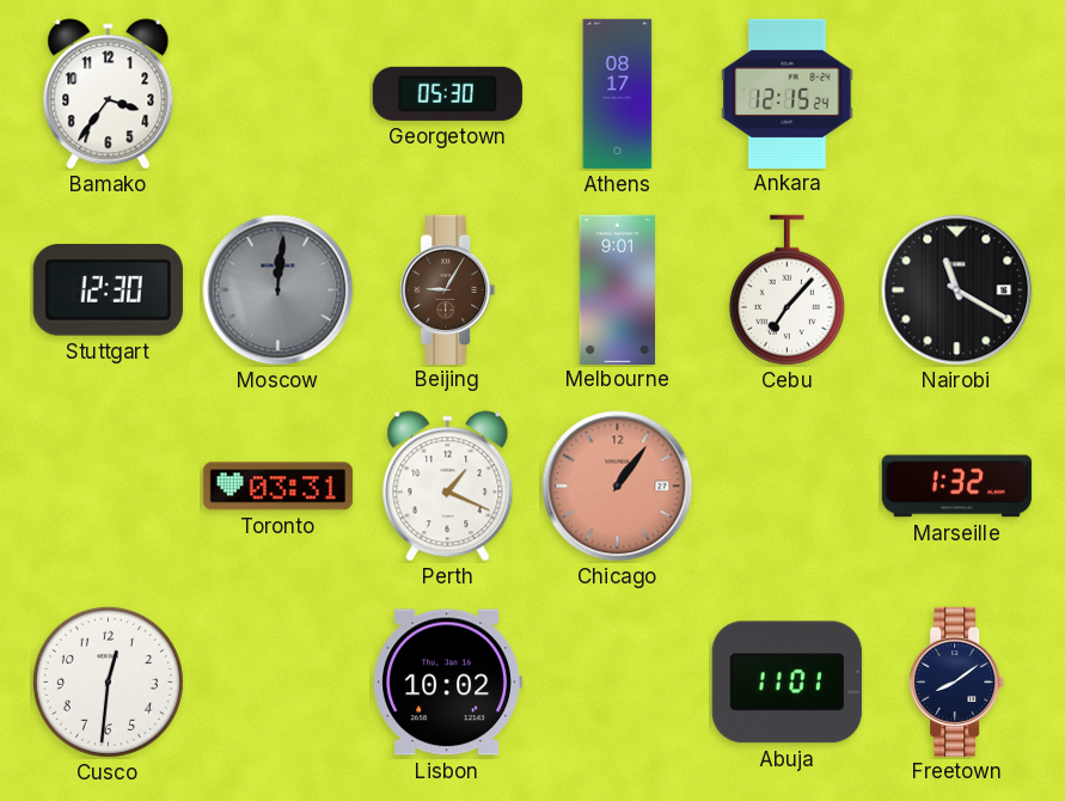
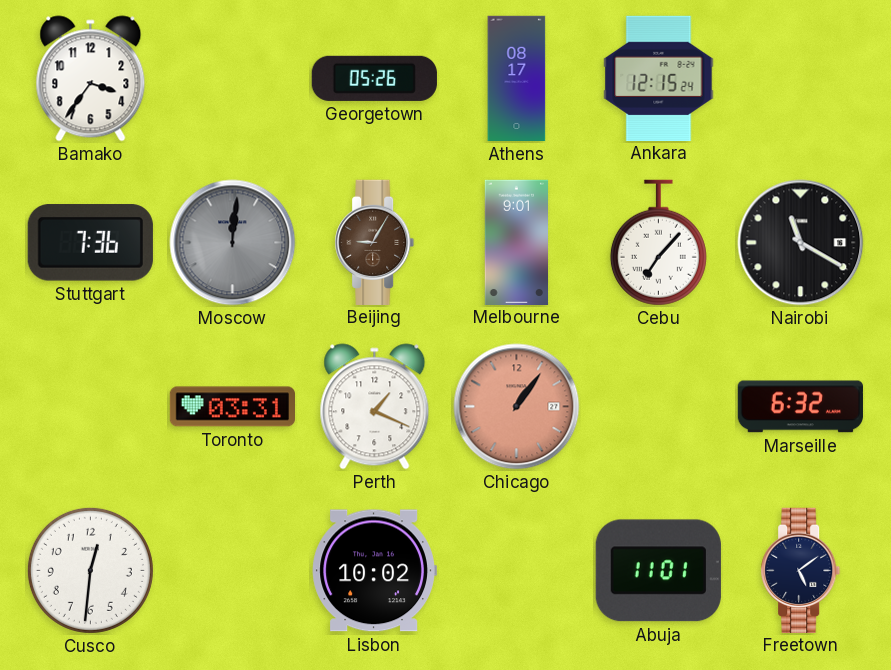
Georgetown: 05:30 -> 05:26 (374, 78)
Stuttgart: 12:30 -> 7:36 (90, 243)
Marseille: 1:32 -> 6:32 (800, 407)
Freetown: 8:09 -> 5:09 (801, 570)
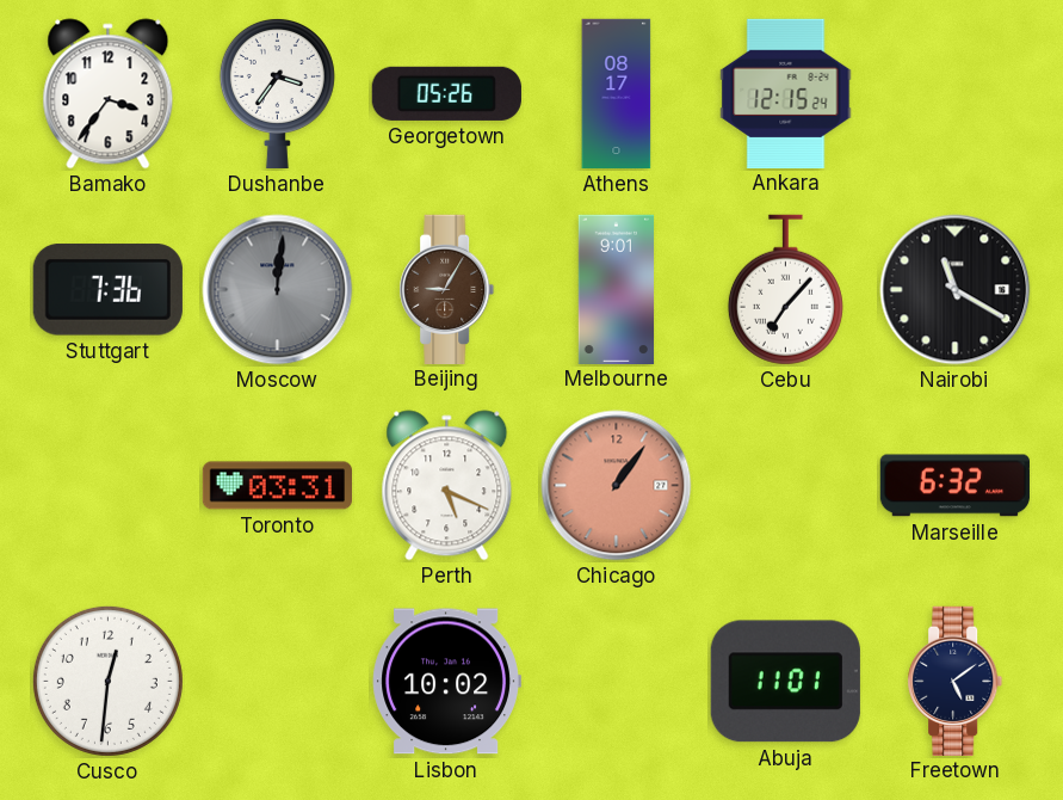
Dushanbe: none -> 3:36 (277, 93)
Perth: 1:19 -> 5:19 (447, 486)
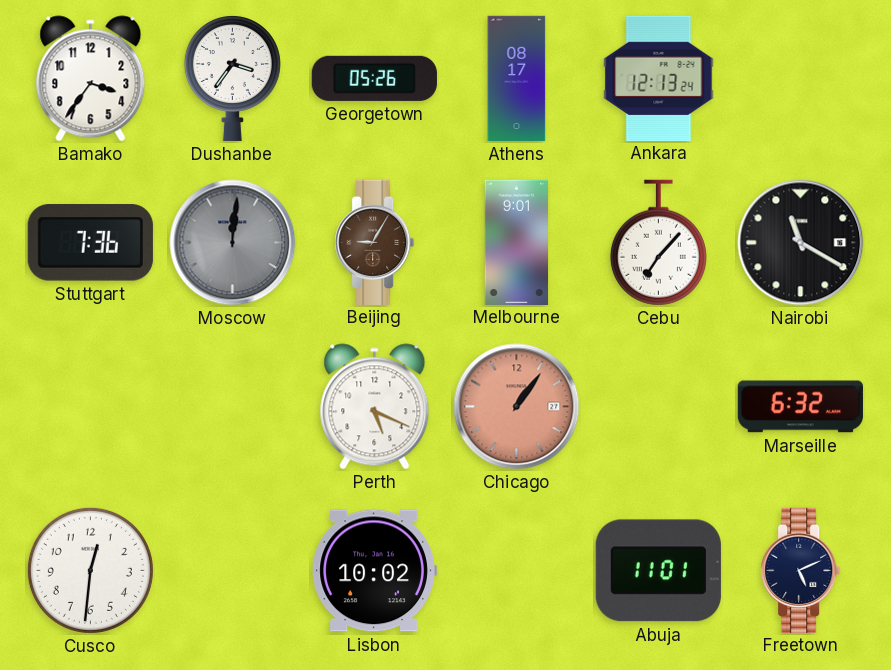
Ankara: 12:15 -> 12:13 (659, 78)
Toronto: 03:31 -> none (277, 486)
Freetown: 5:09 -> 5:11 (801, 570)
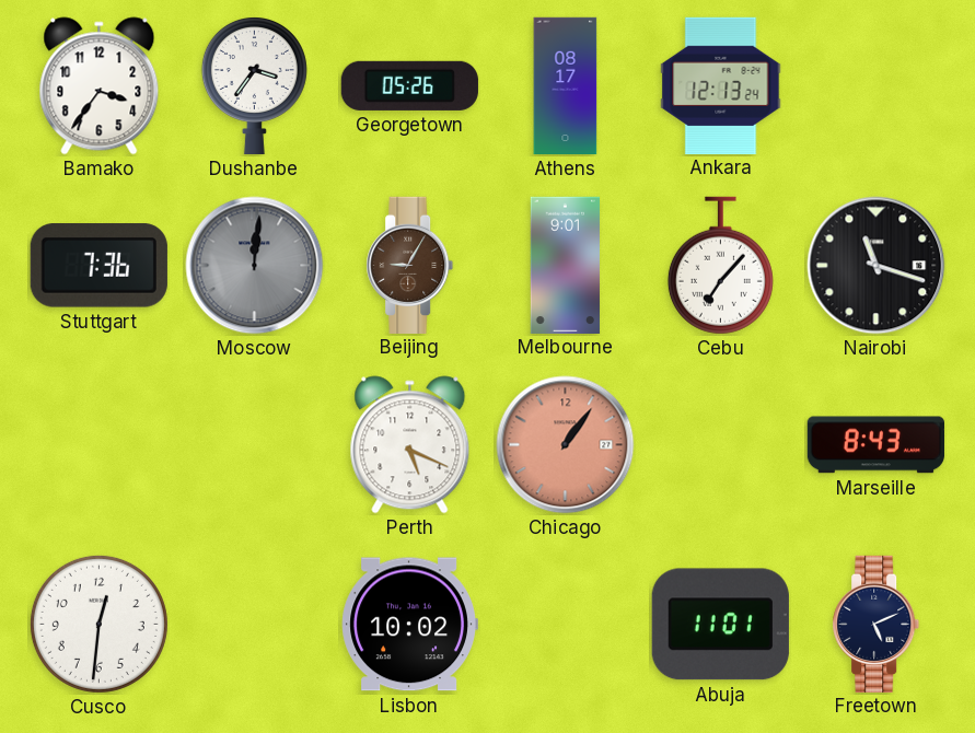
Nairobi: 11:20 -> 11:18 (877, 266)
Marseille: 6:32 -> 8:43 (875, 445)
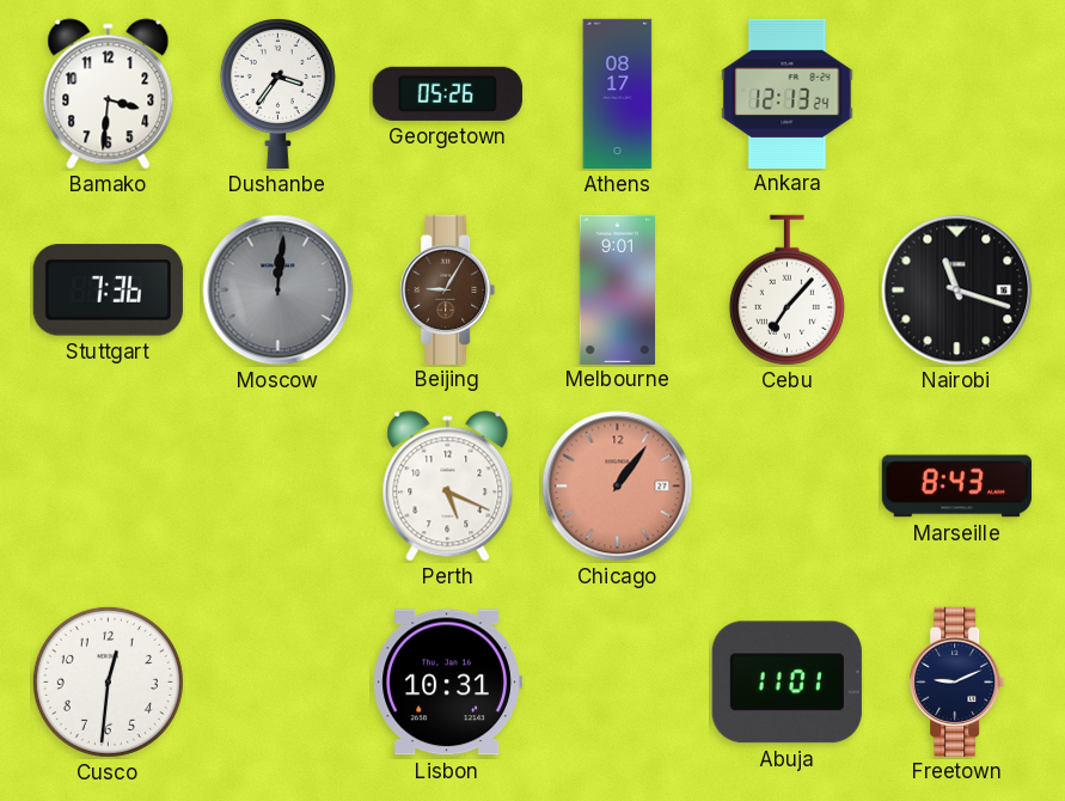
Bamako: 3:36 -> 3:31 (109, 94)
Lisbon: 10:02 -> 10:31 (447, 683)
Freetown: 5:11 -> 9:11 (957, 681)
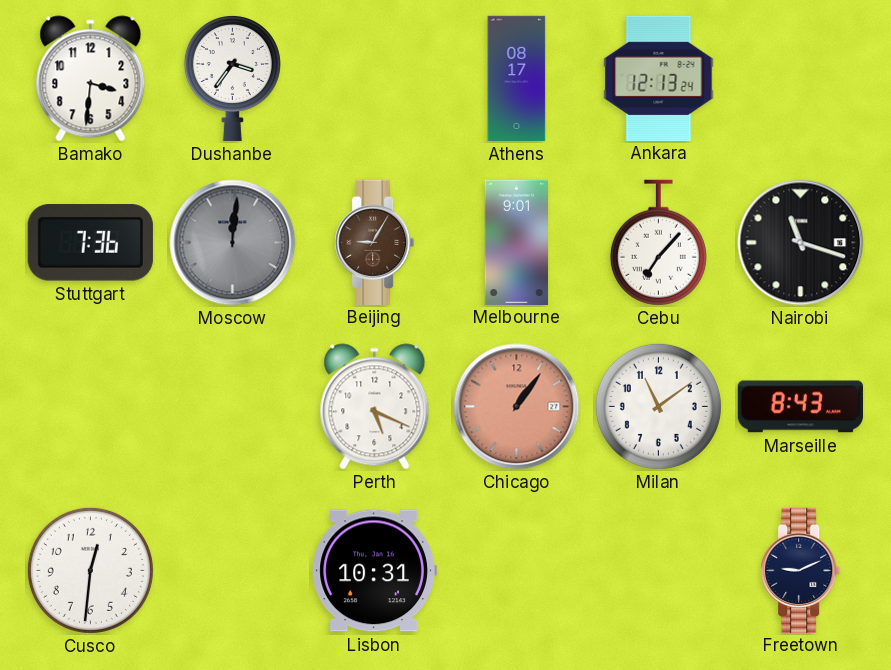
Georgetown: 05:26 -> none (447, 93)
Milan: none -> 11:09 (658, 406)
Abuja: 11:01 -> none (786, 683)
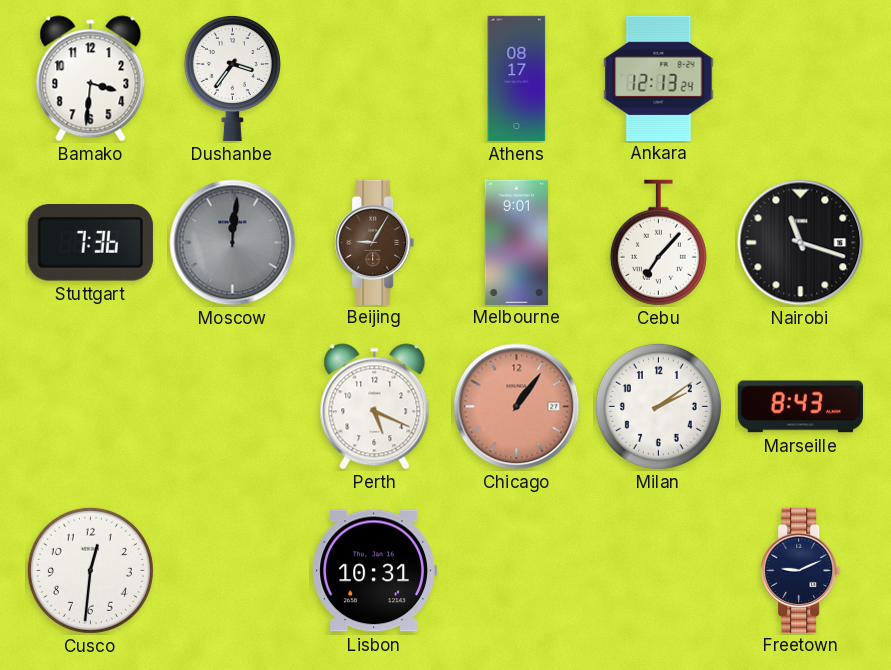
Milan: 11:09 -> 2:09 (658, 406)
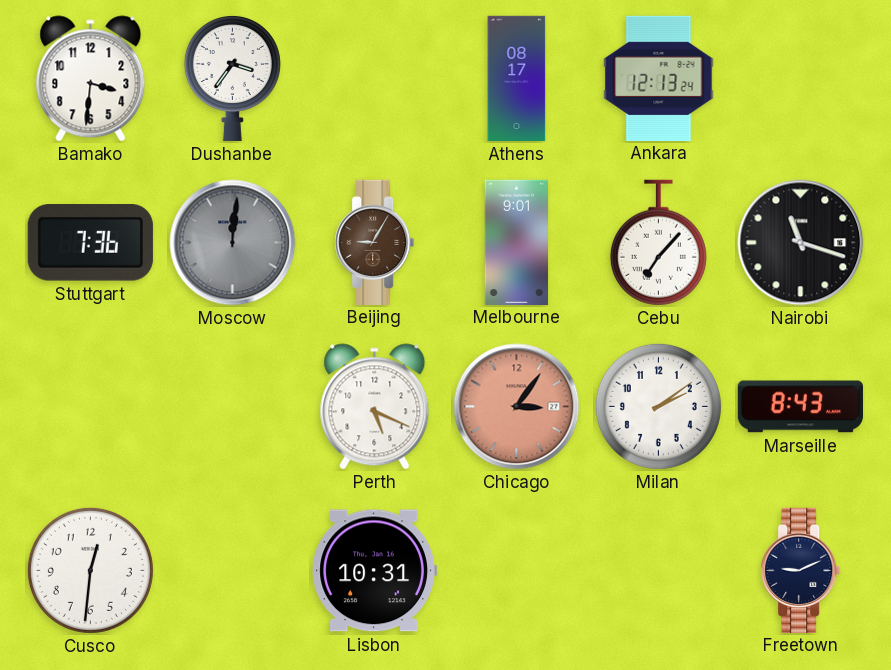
Chicago: 1:06 -> 3:06 (517, 407)
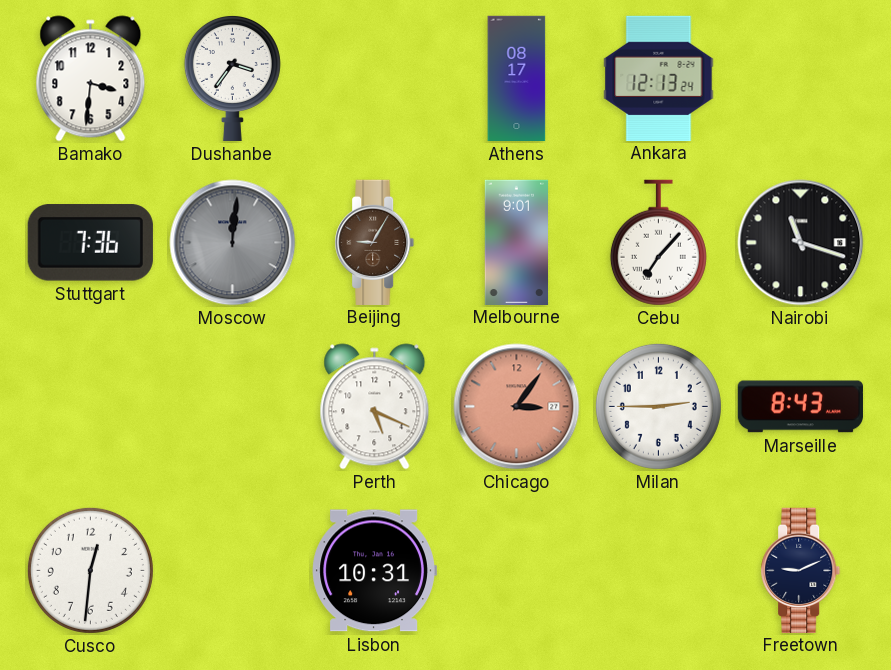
Milan: 2:09 -> 2:45 (658, 406)
